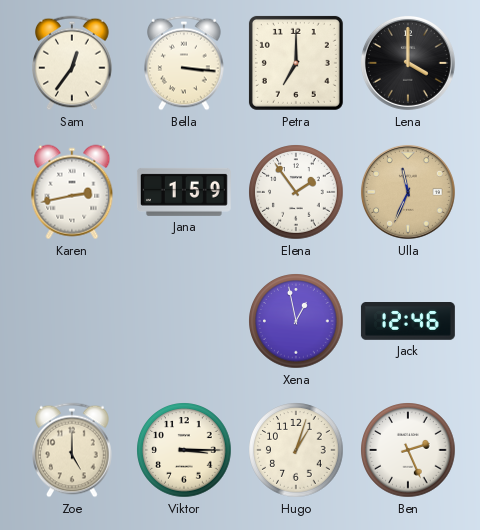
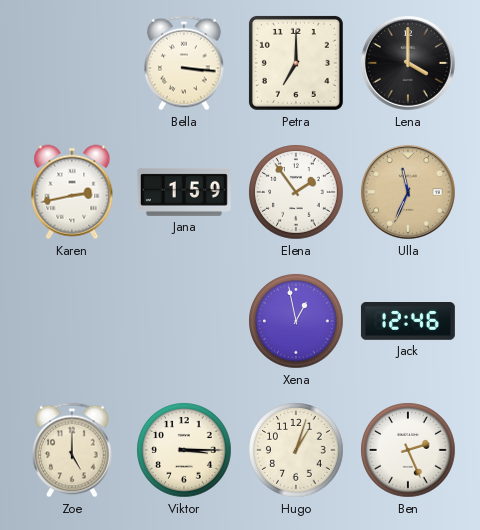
Sam: 12:36 -> none (72, 63)
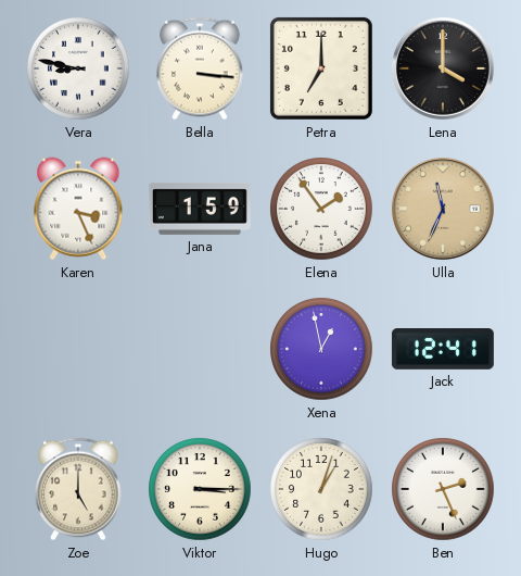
Vera: none -> 8:47 (78, 68)
Karen: 2:43 -> 3:26 (78, 209)
Jack: 12:46 -> 12:41 (443, 350)
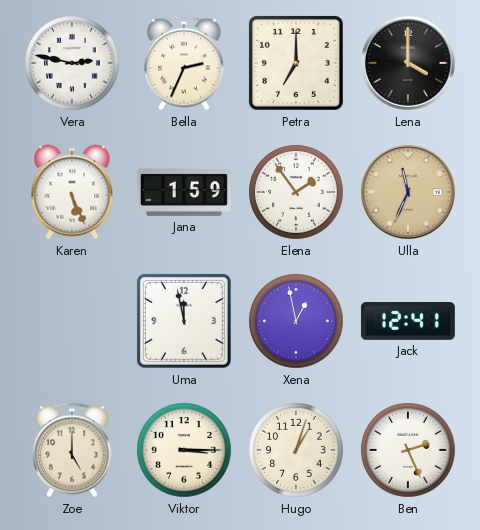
Vera: 8:47 -> 2:47 (72, 63)
Bella: 3:16 -> 2:34 (184, 63)
Karen: 3:26 -> 5:26 (72, 192)
Uma: none -> 11:58 (184, 321)
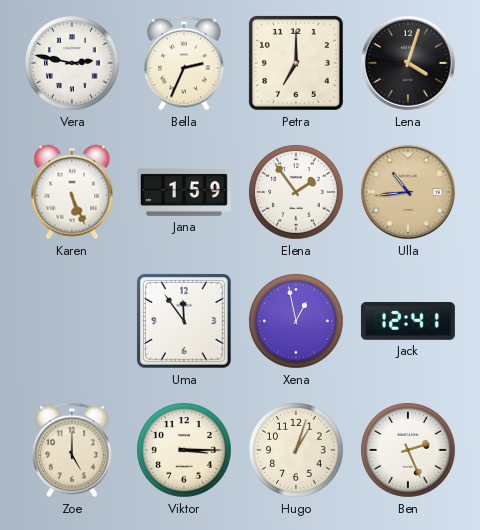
Lena: 4:00 -> 4:03 (408, 63)
Ulla: 11:34 -> 10:44 (408, 192)
Uma: 11:58 -> 11:54 (184, 321)
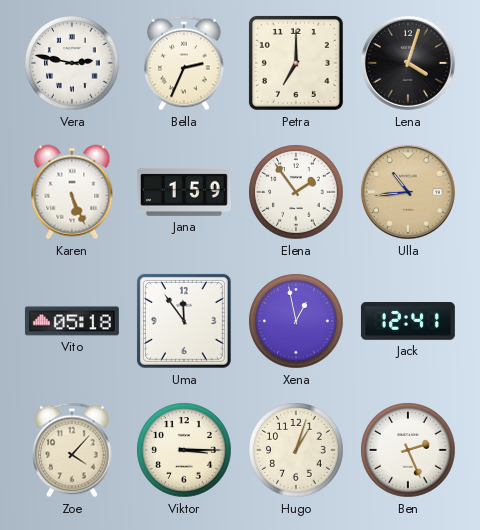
Vito: none -> 05:18 (72, 321)
Zoe: 5:00 -> 4:07 (72, 450)
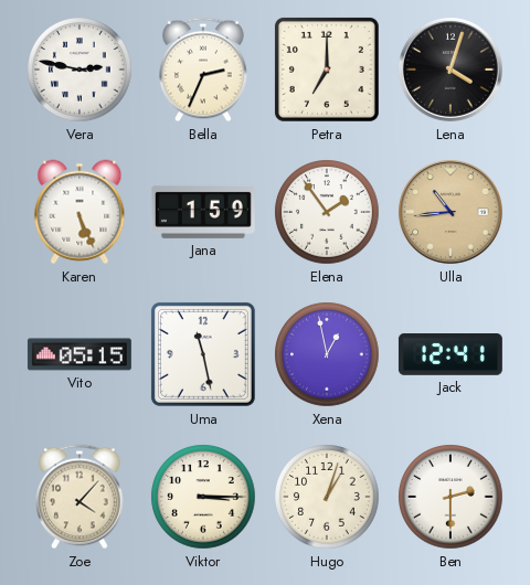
Vito: 05:18 -> 05:15 (79, 354)
Uma: 11:54 -> 11:28 (203, 354)
Ben: 2:26 -> 2:30 (451, 497)
